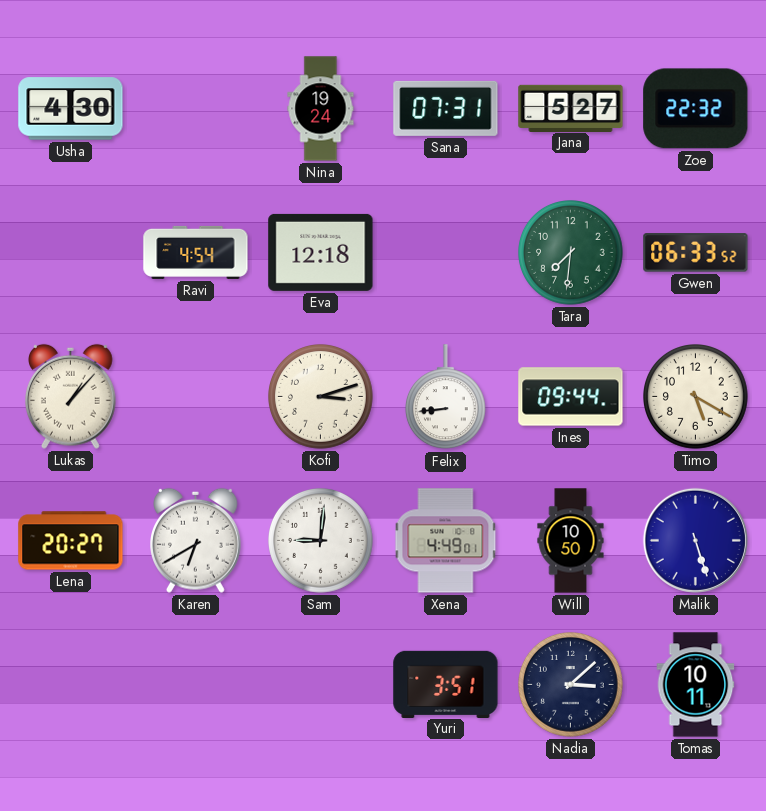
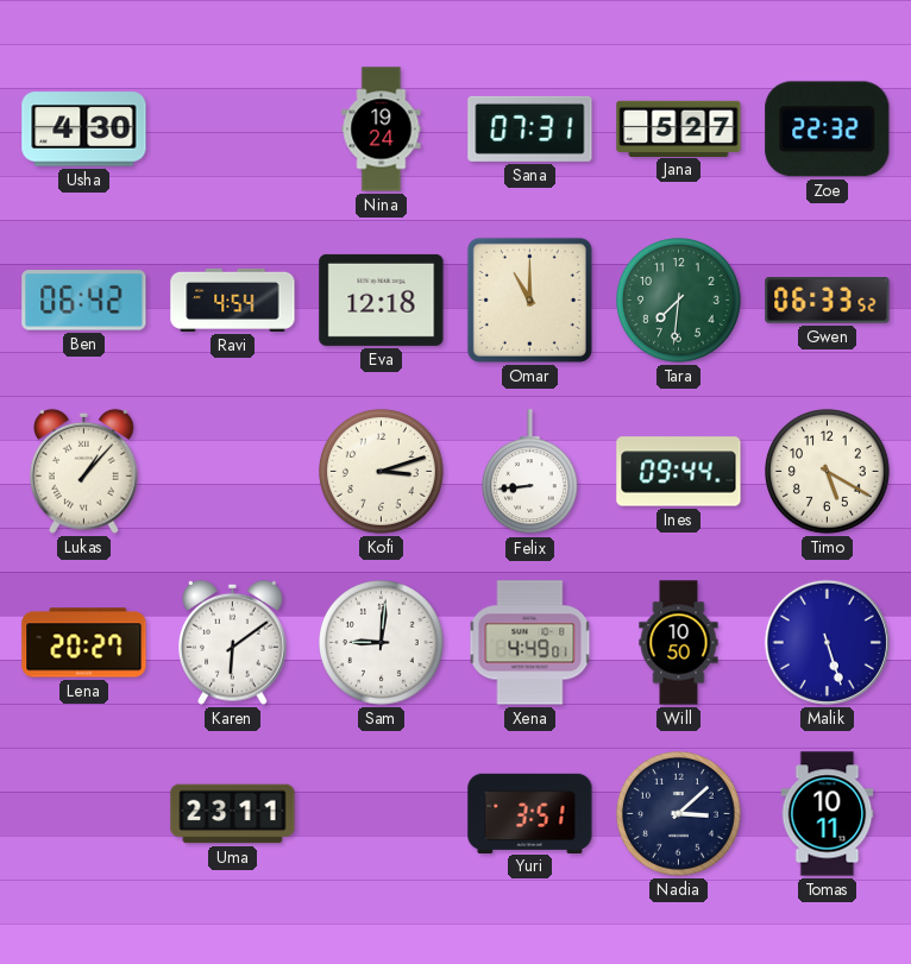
Ben: none -> 06:42 (84, 301)
Omar: none -> 11:00 (529, 300)
Karen: 6:40 -> 6:09 (233, 642)
Uma: none -> 23:11 (233, 814)
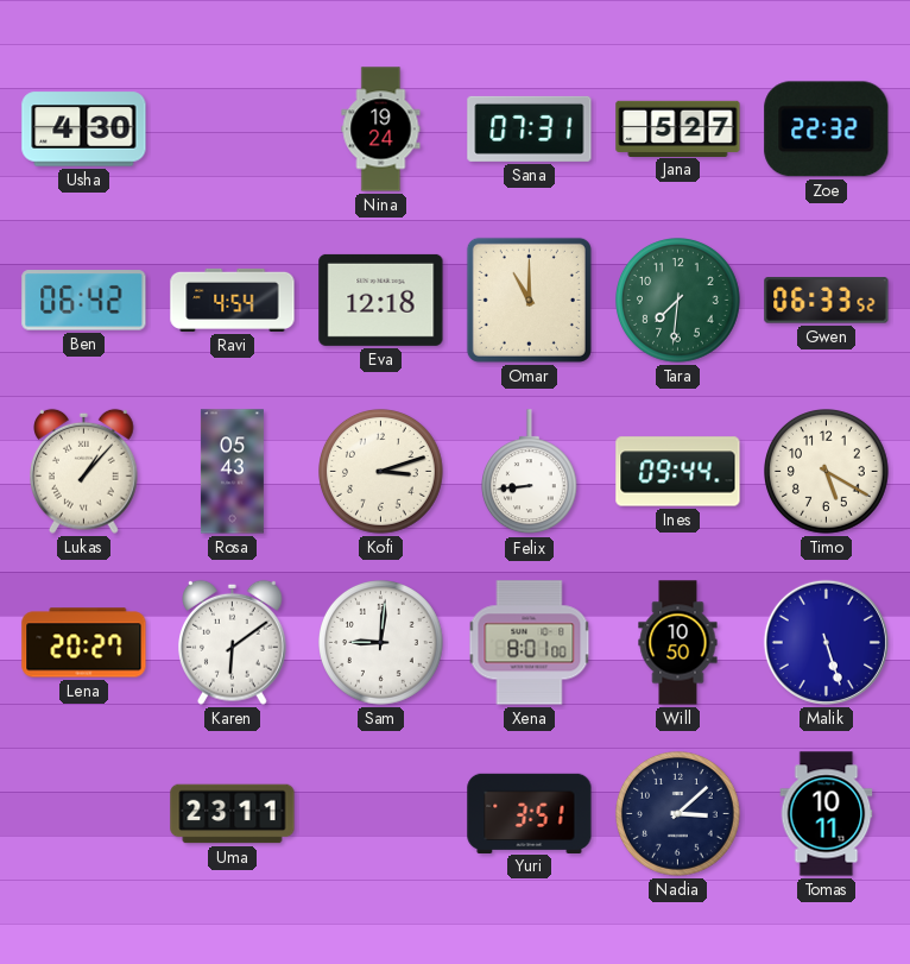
Rosa: none -> 05:43 (232, 472)
Xena: 4:49 -> 8:01 (530, 643)
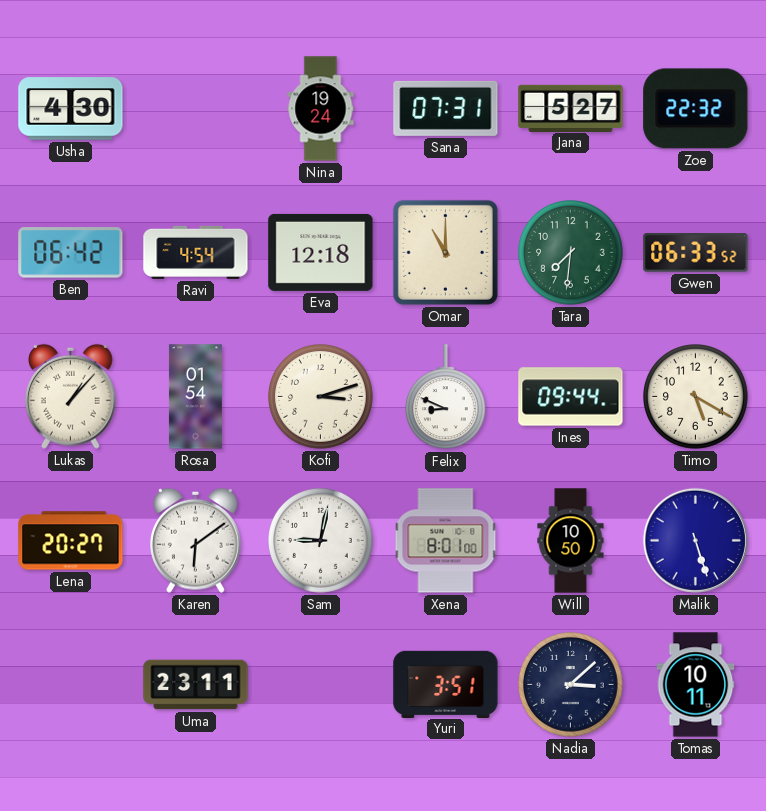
Rosa: 05:43 -> 01:54 (195, 397)
Felix: 8:44 -> 8:49 (445, 397)
Sam: 9:01 -> 9:02 (321, 541)
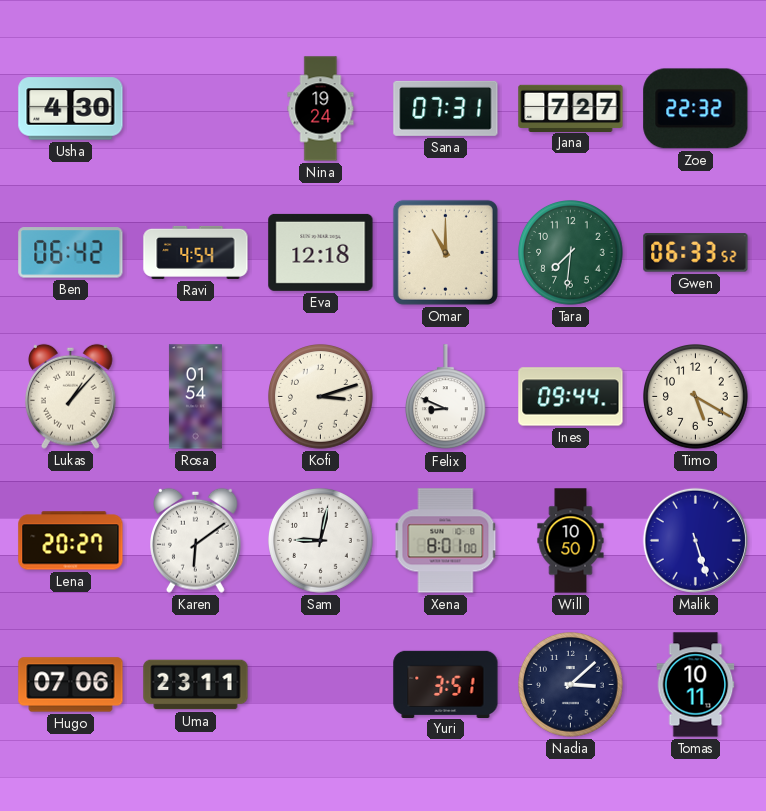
Jana: 5:27 -> 7:27 (571, 108)
Hugo: none -> 07:06 (71, 685)
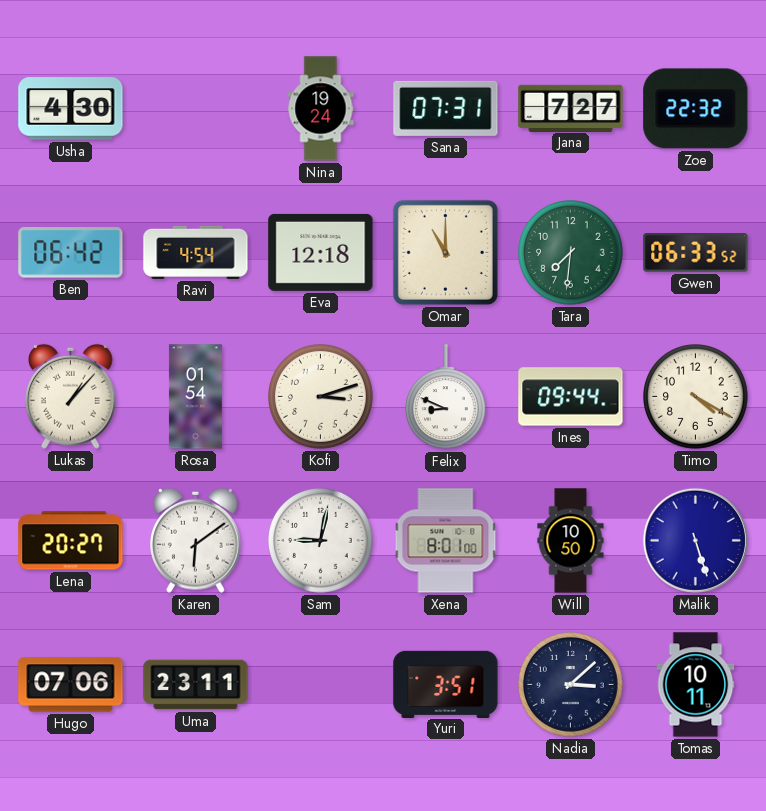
Timo: 5:20 -> 4:20 (696, 397)
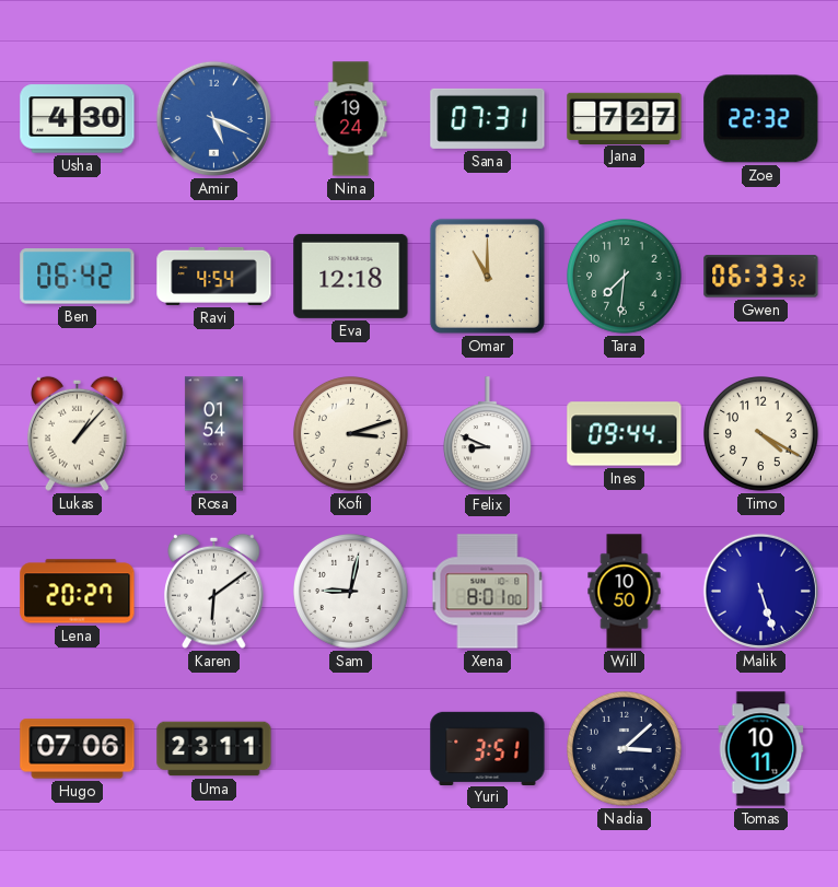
Amir: none -> 5:19 (213, 118)
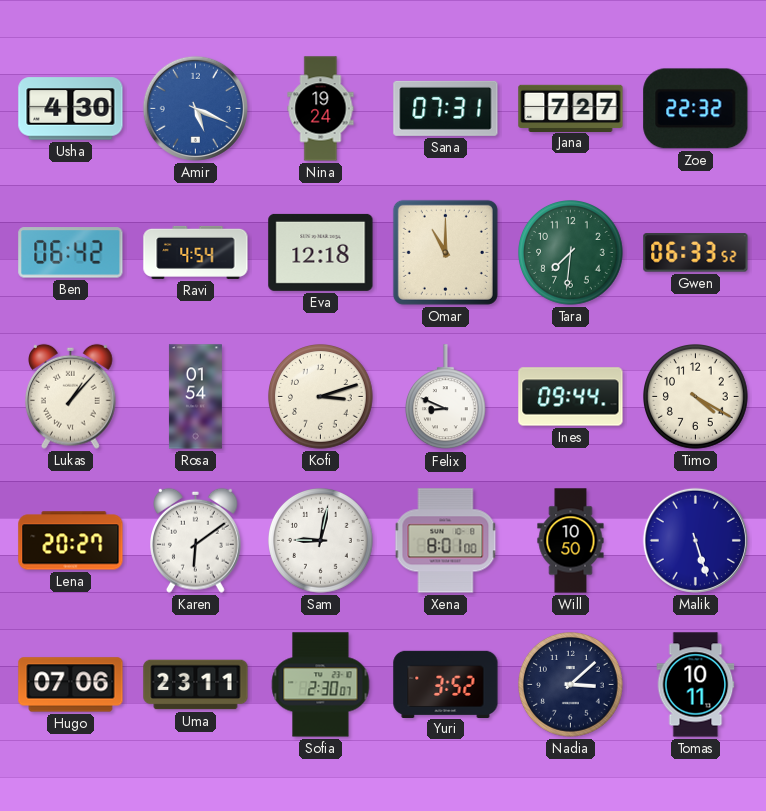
Sofia: none -> 2:30 (321, 685)
Yuri: 3:51 -> 3:52 (446, 684)
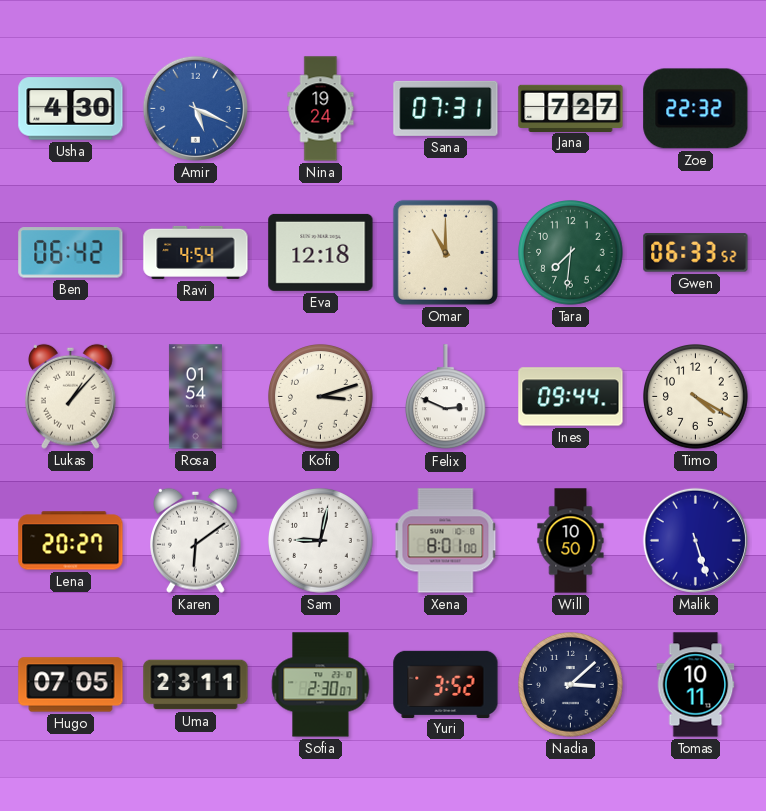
Felix: 8:49 -> 2:49 (445, 397)
Hugo: 07:06 -> 07:05 (71, 685)
